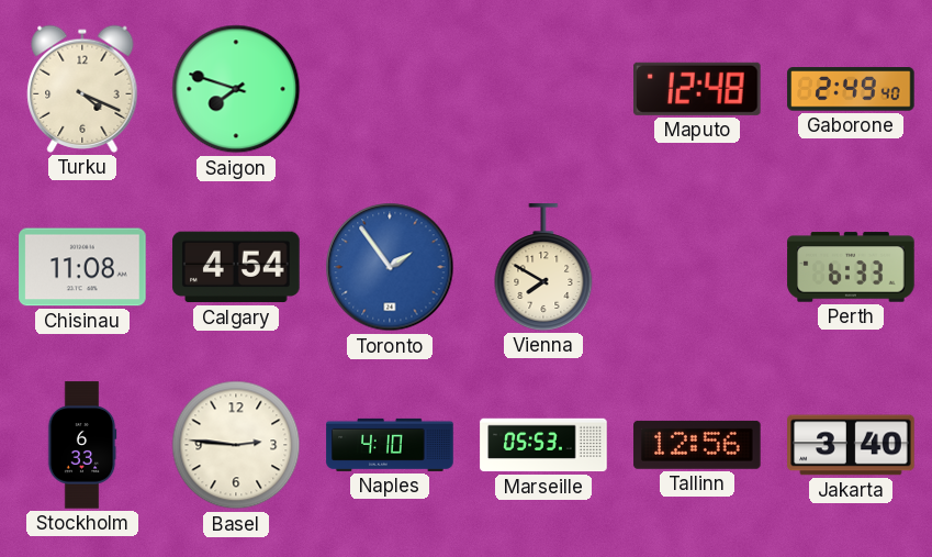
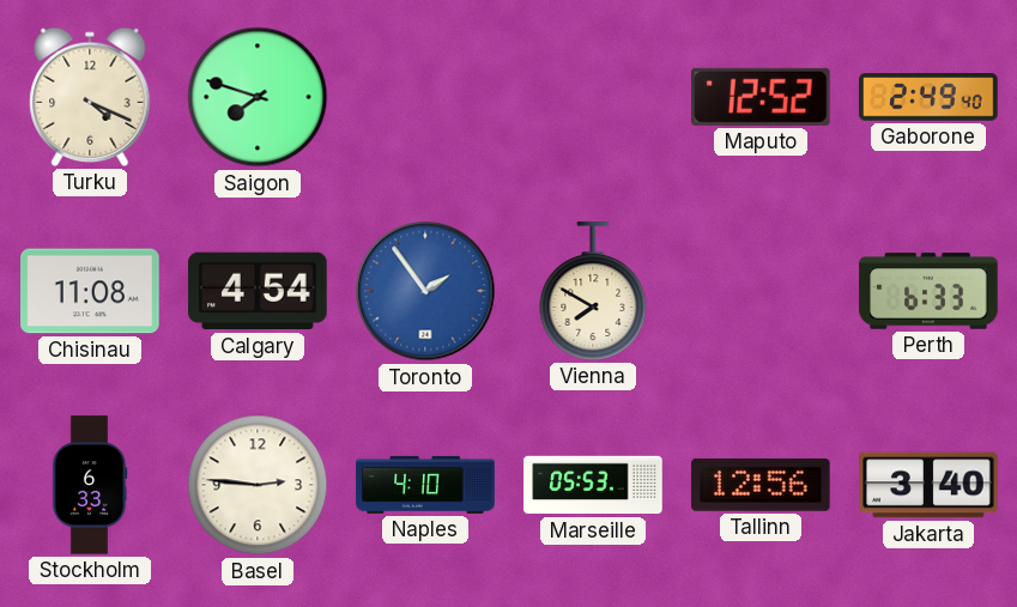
Maputo: 12:48 -> 12:52 (762, 97)
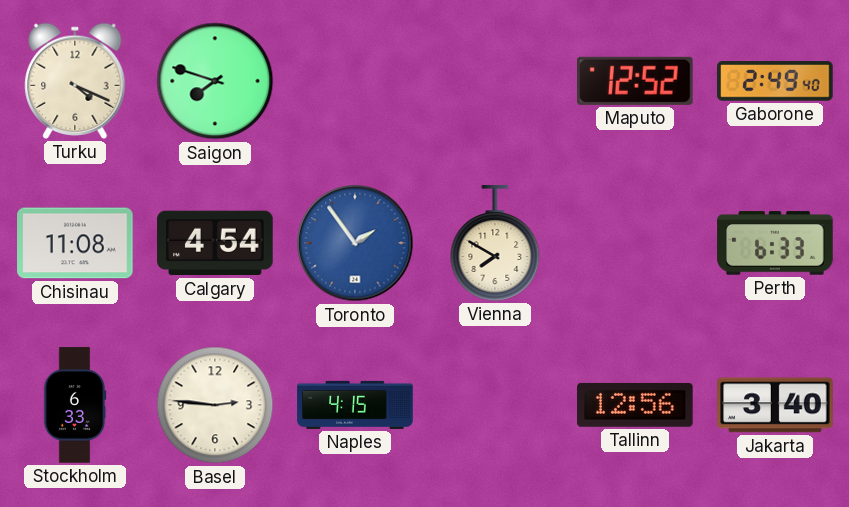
Naples: 4:10 -> 4:15 (355, 405)
Marseille: 05:53 -> none (593, 485)
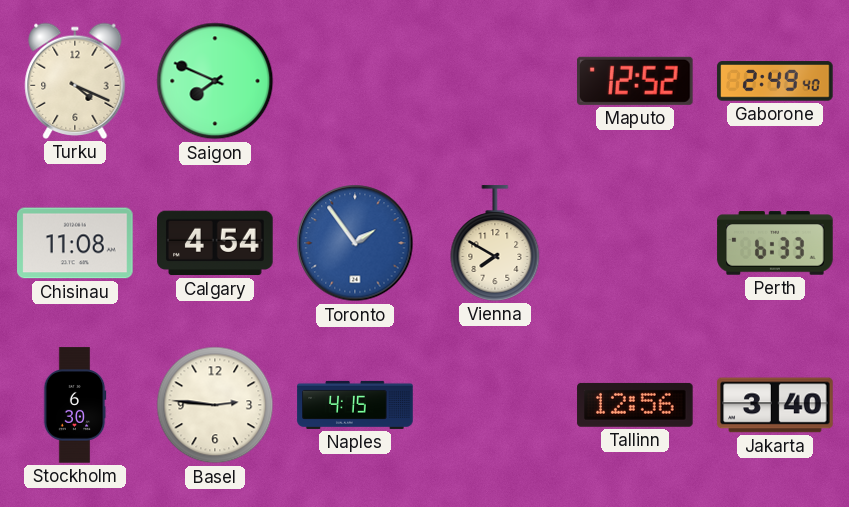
Saigon: 7:48 -> 7:49 (215, 81)
Stockholm: 6:33 -> 6:30 (75, 405)
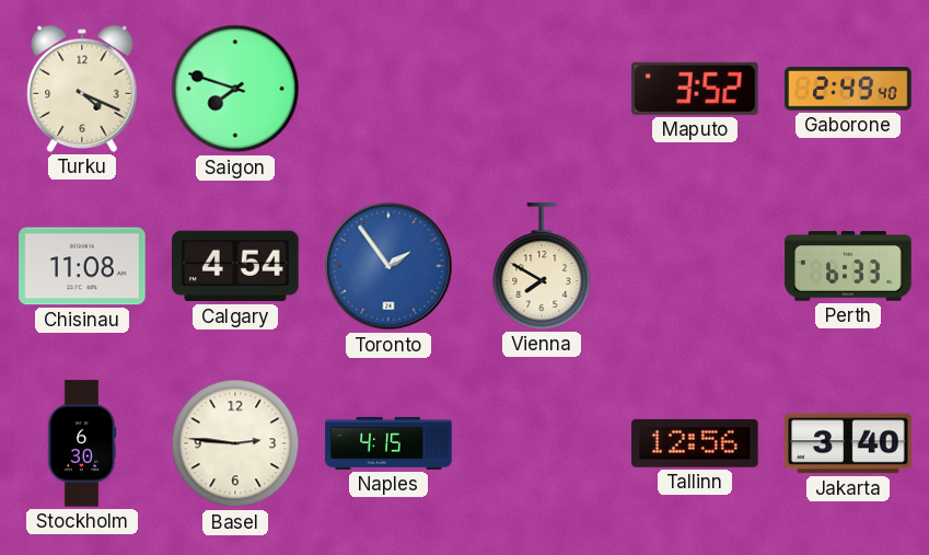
Saigon: 7:49 -> 7:48 (235, 89)
Maputo: 12:52 -> 3:52 (696, 89)
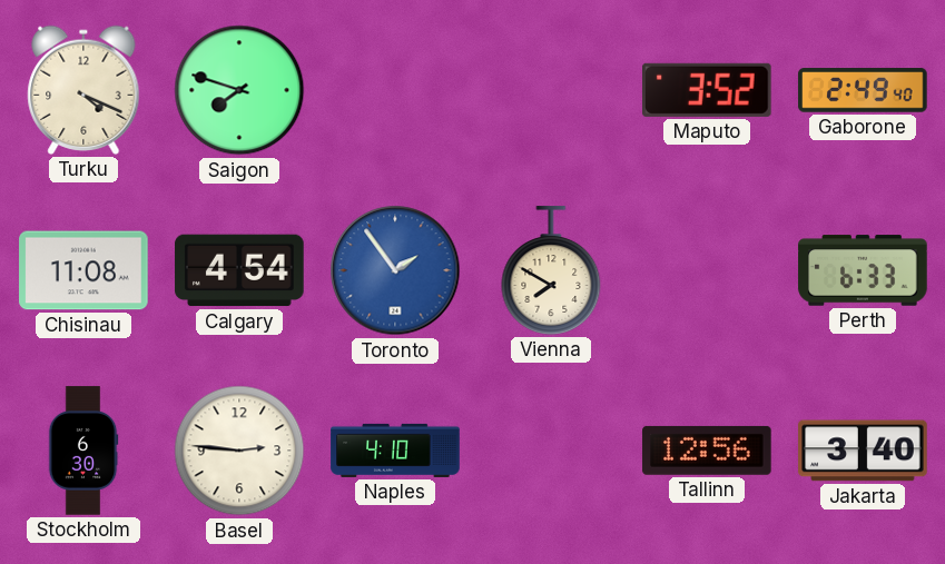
Naples: 4:15 -> 4:10 (395, 451)
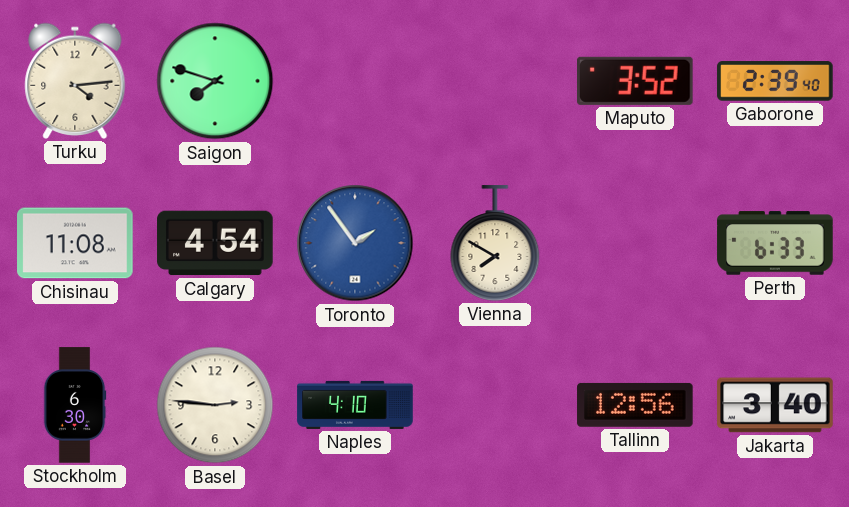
Turku: 4:19 -> 4:14 (75, 81)
Gaborone: 2:49 -> 2:39 (775, 81)
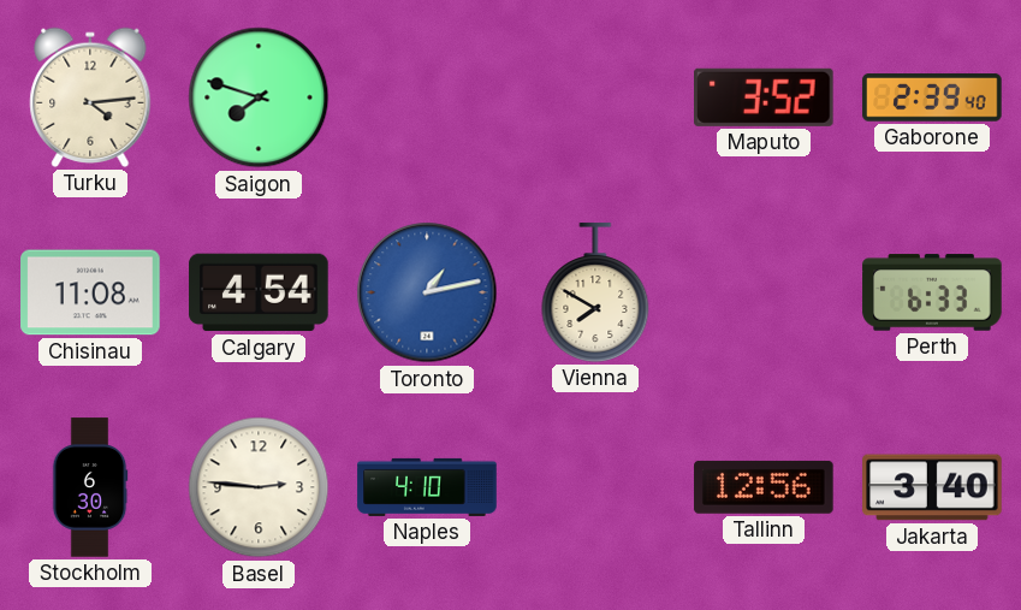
Toronto: 1:54 -> 1:13 (427, 292)
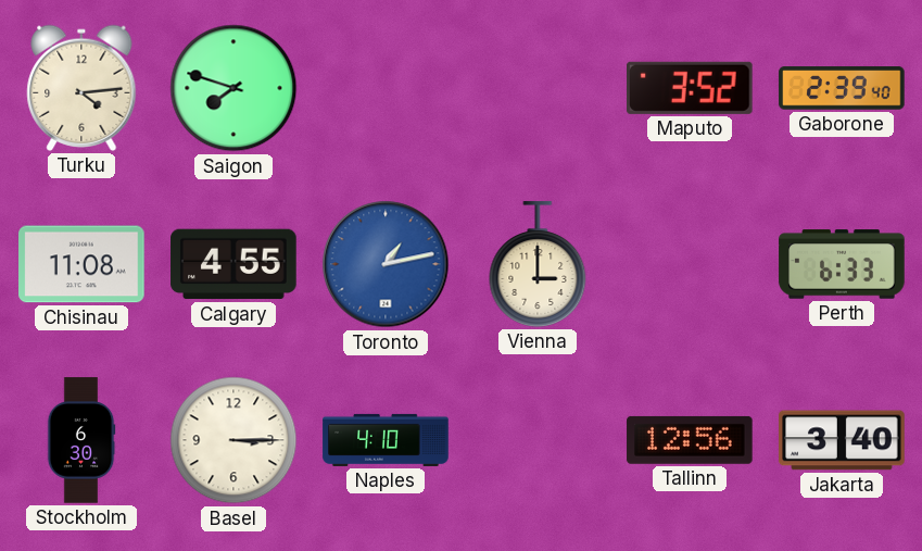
Calgary: 4:54 -> 4:55 (233, 264)
Vienna: 7:50 -> 3:00 (538, 264)
Basel: 2:46 -> 3:15 (233, 440)
